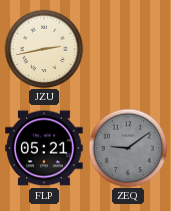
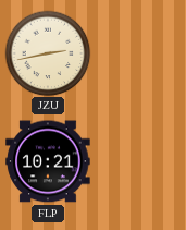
FLP: 05:21 -> 10:21 (48, 161)
ZEQ: 9:09 -> none (128, 148)
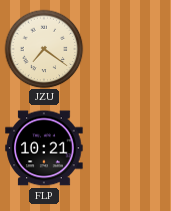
JZU: 2:43 -> 7:21 (44, 49)
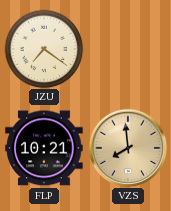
VZS: none -> 7:59 (128, 148)
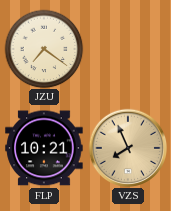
VZS: 7:59 -> 7:56 (128, 148)
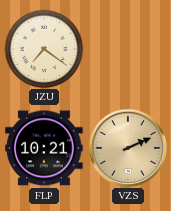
VZS: 7:56 -> 2:11 (128, 148)
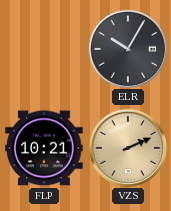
JZU: 7:21 -> none (44, 49)
ELR: none -> 10:05 (128, 49)
